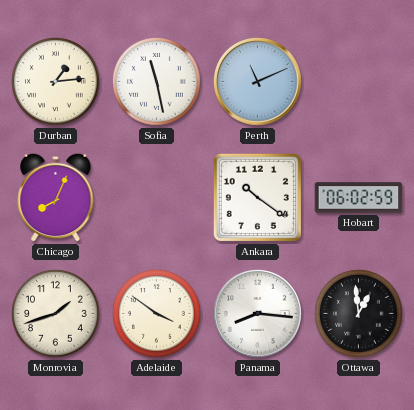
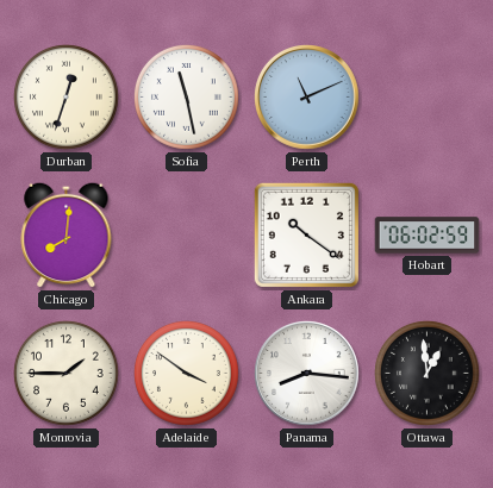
Durban: 1:14 -> 12:33 (67, 98)
Chicago: 8:04 -> 8:01 (67, 234)
Monrovia: 1:42 -> 1:45 (67, 374)
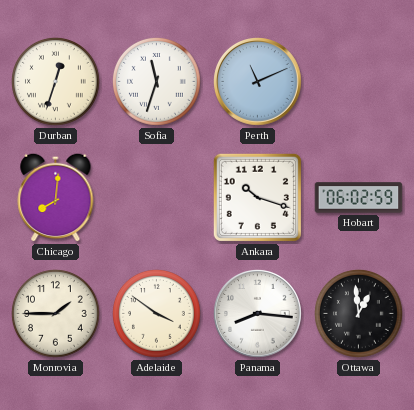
Sofia: 11:28 -> 11:33 (157, 82)
Ankara: 10:21 -> 10:18 (257, 197)
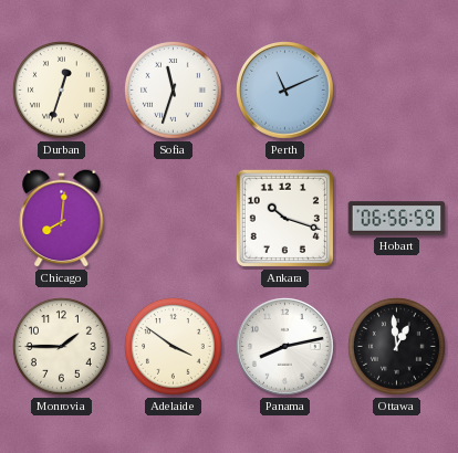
Hobart: 06:02 -> 06:56 (397, 219)
Panama: 8:16 -> 8:13 (285, 347)
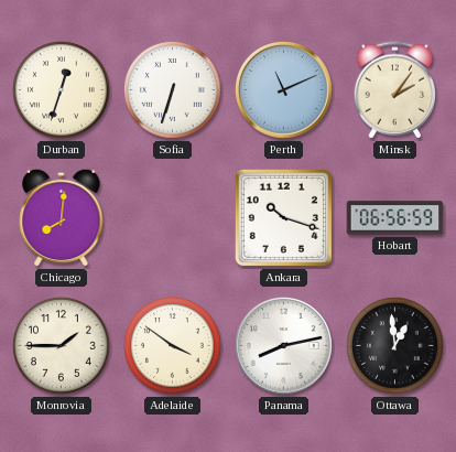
Sofia: 11:33 -> 6:33 (173, 90)
Minsk: none -> 2:06 (394, 90)
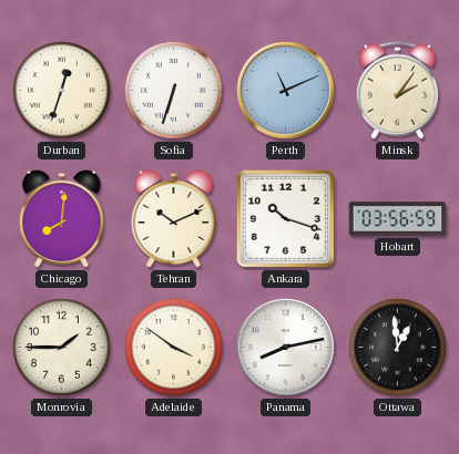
Tehran: none -> 10:11 (174, 218)
Hobart: 06:56 -> 03:56 (398, 219)
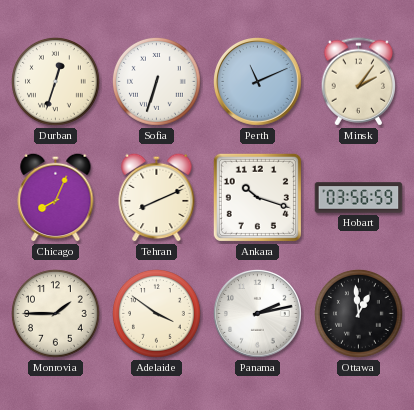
Chicago: 8:01 -> 8:04 (56, 197)
Tehran: 10:11 -> 8:11 (157, 197)
Panama: 8:13 -> 2:13 (258, 314)
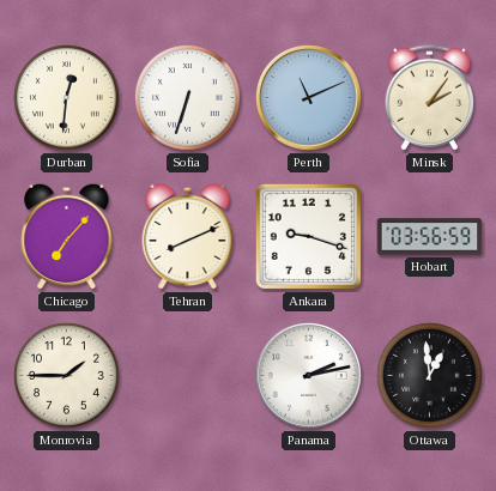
Durban: 12:33 -> 12:31 (67, 98)
Chicago: 8:04 -> 7:07 (67, 236)
Ankara: 10:18 -> 9:18 (308, 236)
Adelaide: 3:51 -> none (157, 314)
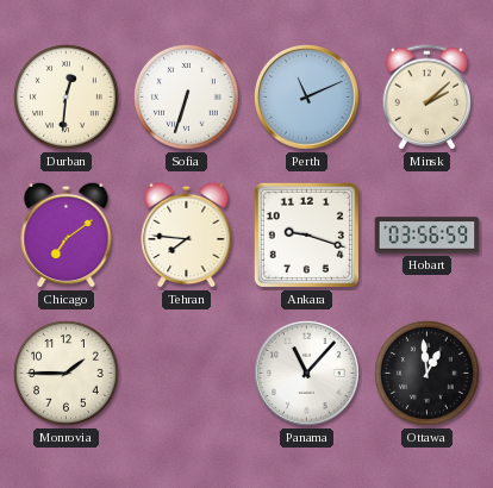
Minsk: 2:06 -> 2:08 (426, 98)
Chicago: 7:07 -> 7:09 (67, 234)
Tehran: 8:11 -> 7:46 (187, 234)
Panama: 2:13 -> 11:07 (307, 374)
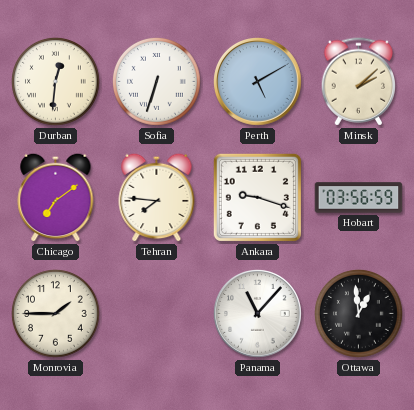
Perth: 11:11 -> 5:10 (258, 82)
